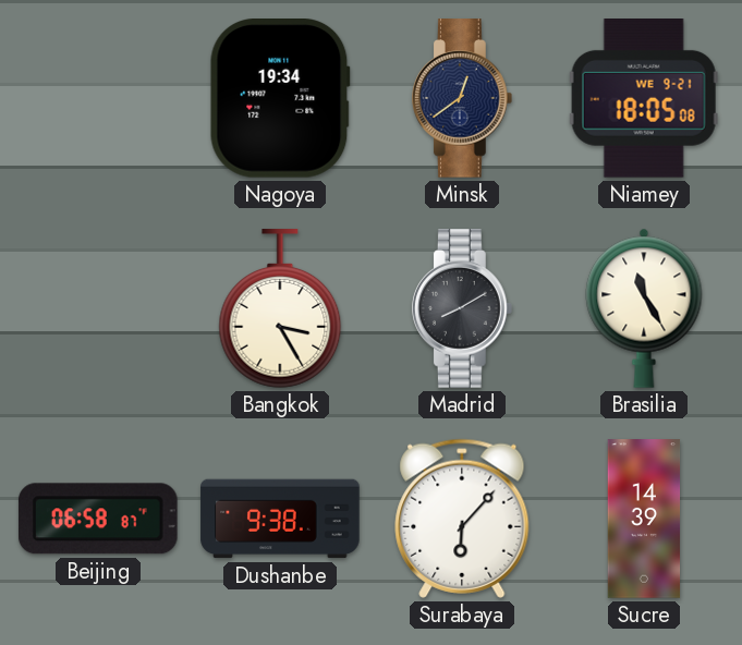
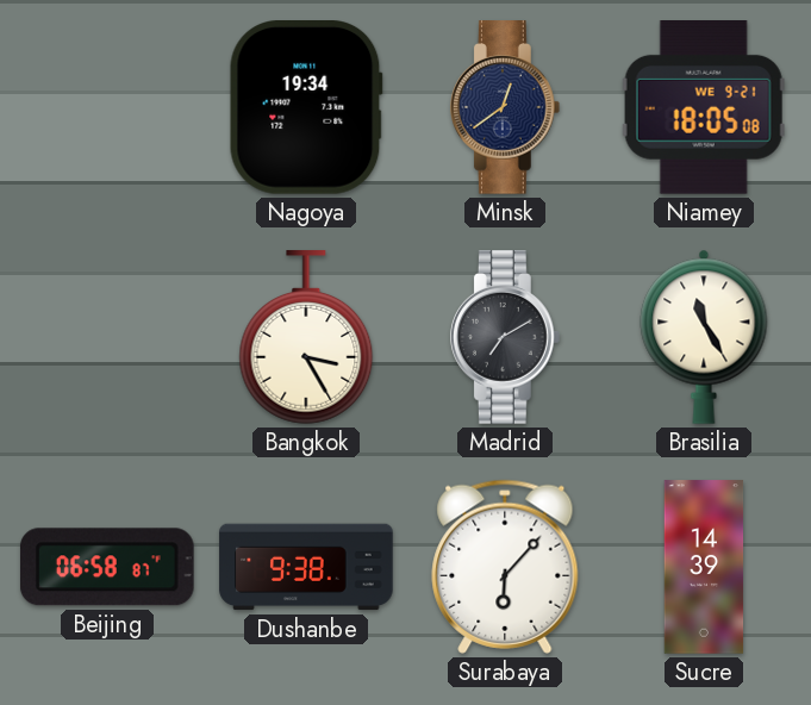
Madrid: 8:10 -> 7:10 (505, 337)
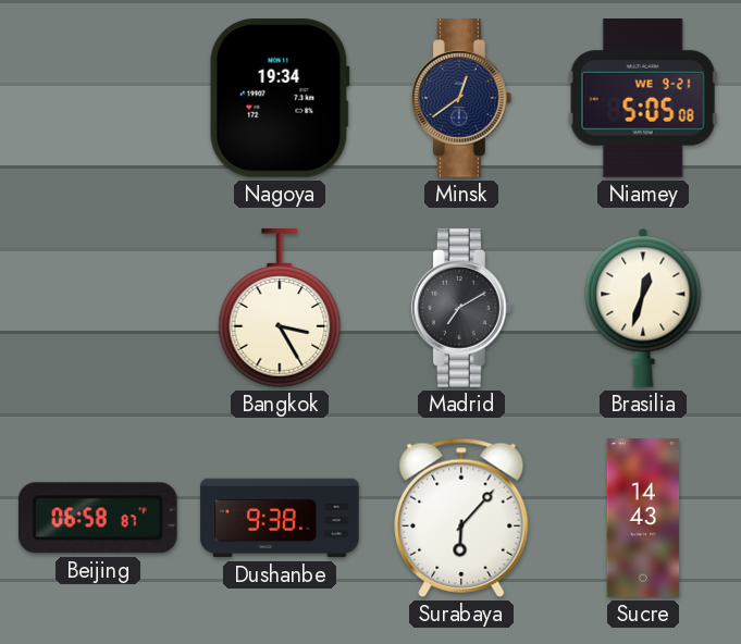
Niamey: 18:05 -> 5:05 (643, 99)
Brasilia: 11:25 -> 12:33 (643, 308)
Sucre: 14:39 -> 14:43 (643, 518)
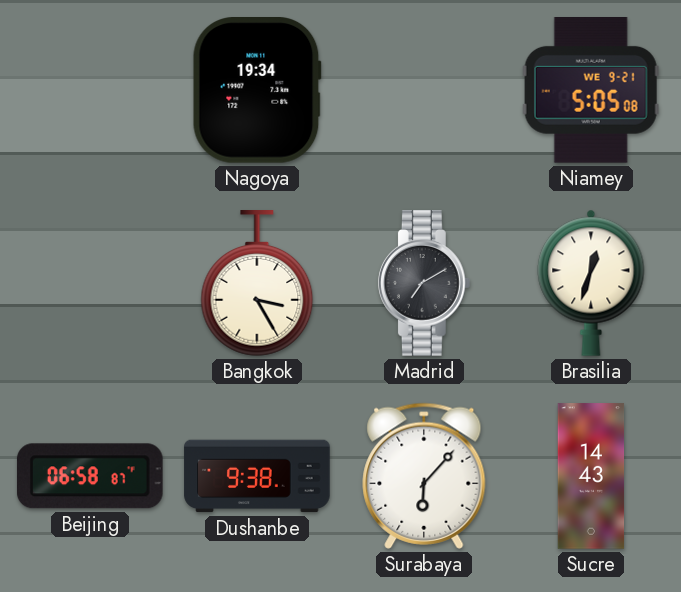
Minsk: 12:39 -> none (461, 98)
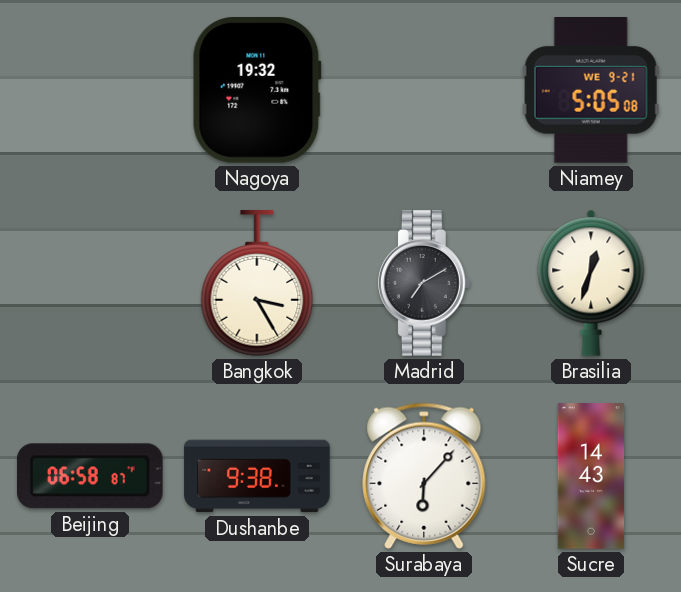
Nagoya: 19:34 -> 19:32 (257, 91)
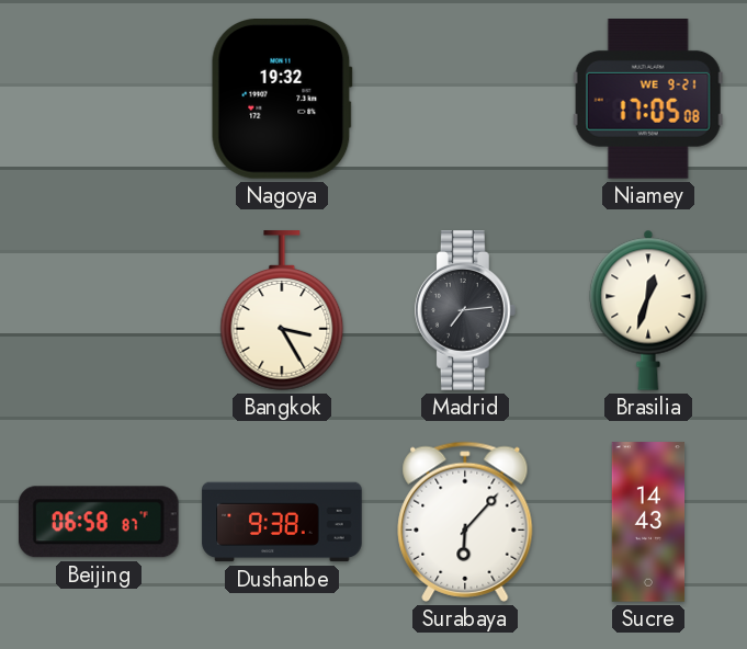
Niamey: 5:05 -> 17:05 (648, 100)
Madrid: 7:10 -> 7:14 (465, 310)
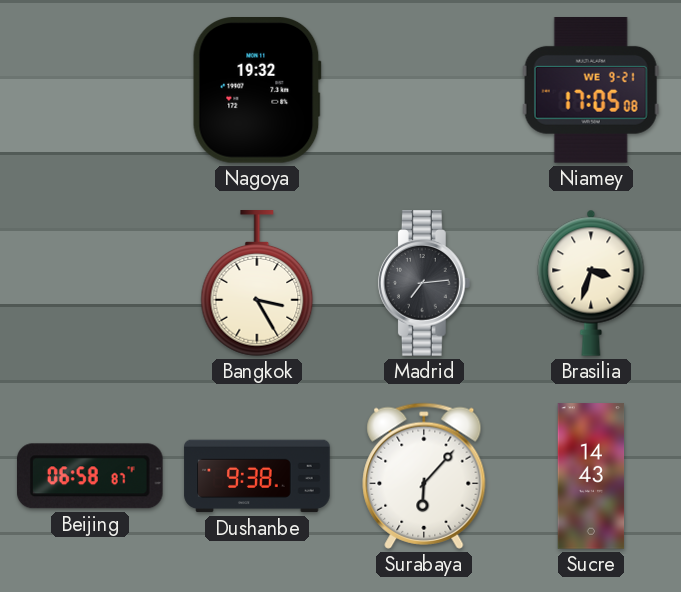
Brasilia: 12:33 -> 3:33 (591, 283)
